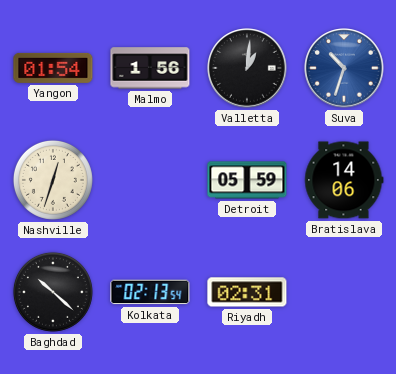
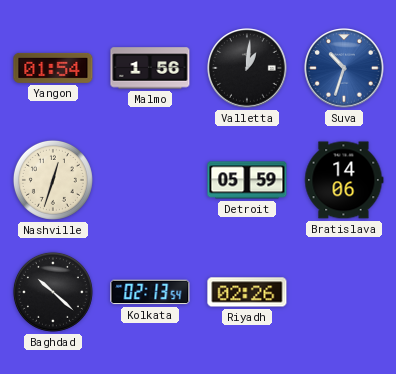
Riyadh: 02:31 -> 02:26 (247, 292)
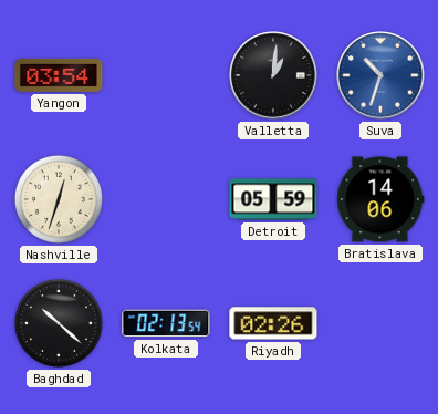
Yangon: 01:54 -> 03:54 (59, 75)
Malmo: 1:56 -> none (150, 68)
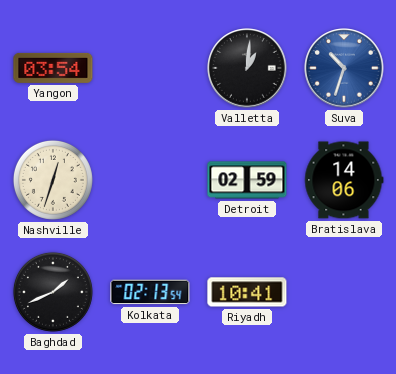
Detroit: 05:59 -> 02:59 (247, 180)
Baghdad: 10:22 -> 1:41 (53, 292)
Riyadh: 02:26 -> 10:41 (247, 292)
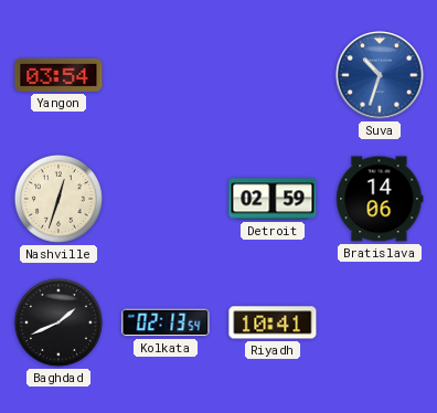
Valletta: 1:01 -> none (247, 68)
